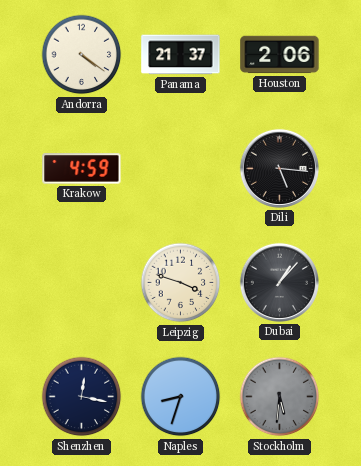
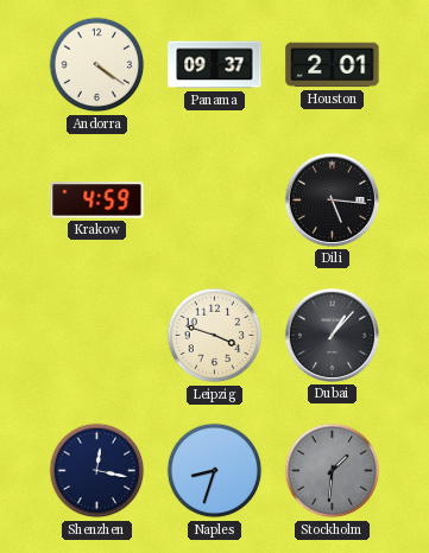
Panama: 21:37 -> 09:37 (215, 65)
Houston: 2:06 -> 2:01 (333, 65)
Stockholm: 5:31 -> 1:31 (333, 471)
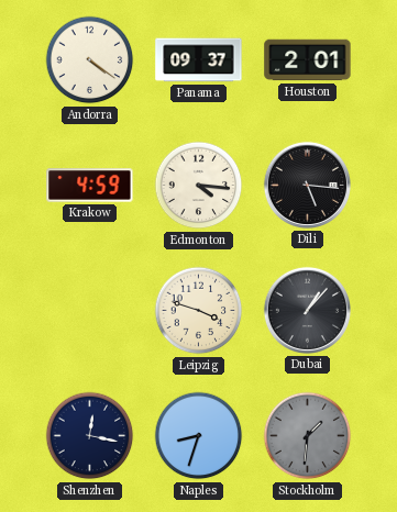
Edmonton: none -> 4:16 (199, 186)
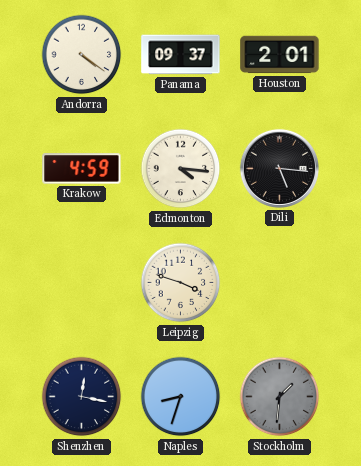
Dubai: 1:07 -> none (307, 310)
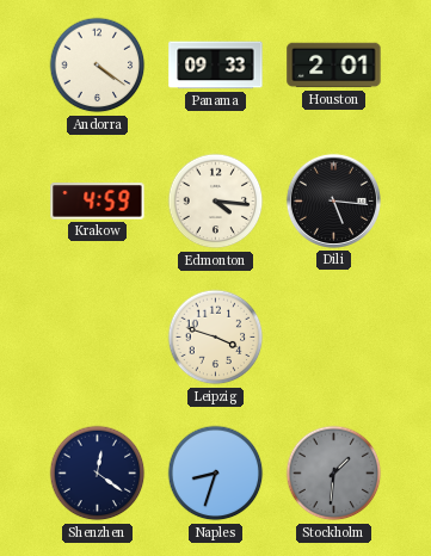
Panama: 09:37 -> 09:33 (216, 66)
Shenzhen: 12:17 -> 12:21 (98, 474)
